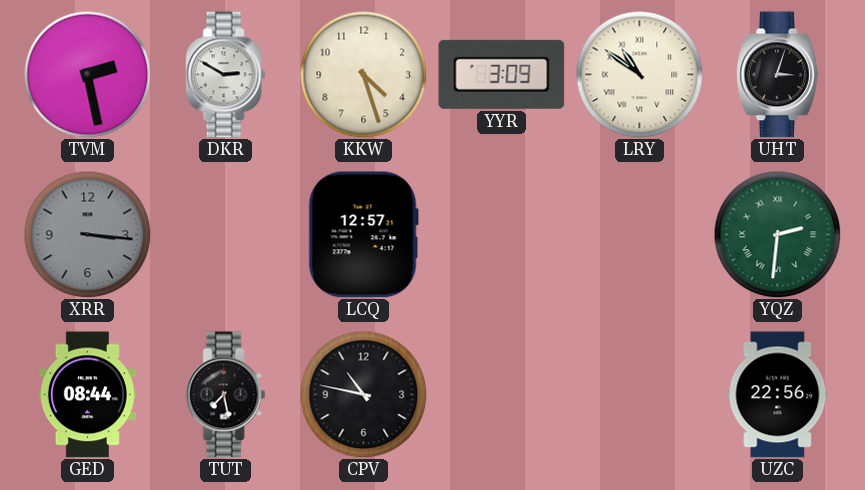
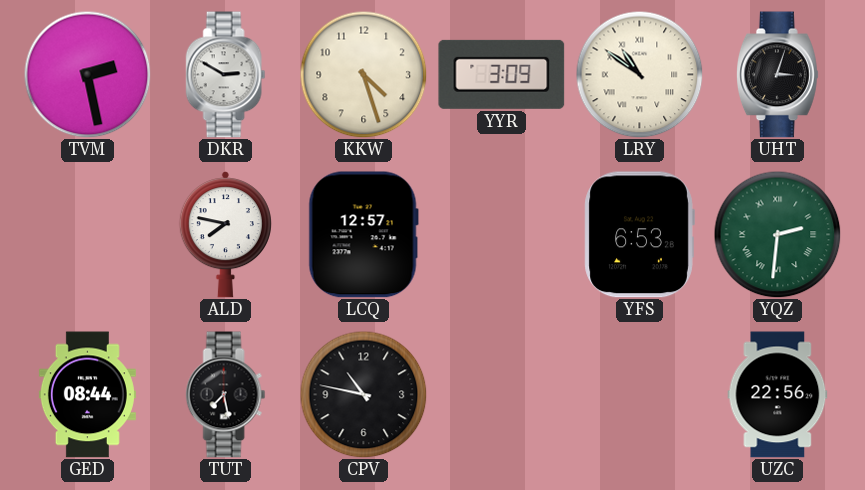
XRR: 3:16 -> none (87, 234)
ALD: none -> 7:47 (225, 235)
YFS: none -> 6:53 (639, 235)
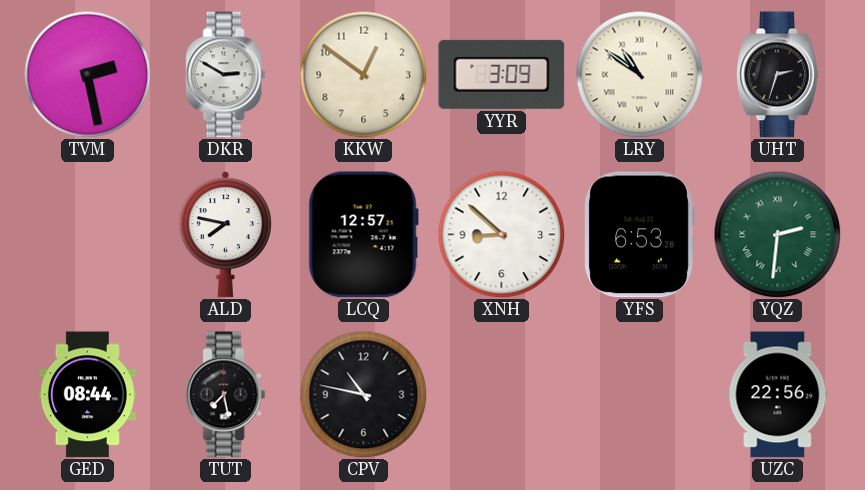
KKW: 4:27 -> 12:51 (363, 74)
UHT: 3:03 -> 2:33 (778, 75)
XNH: none -> 8:52 (501, 234)
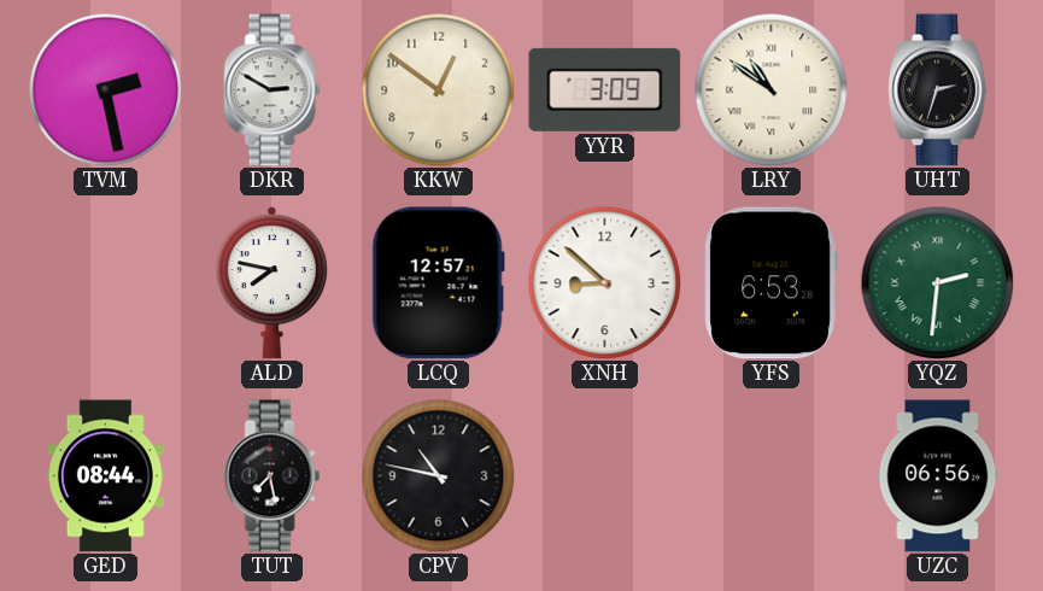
UZC: 22:56 -> 06:56 (938, 476)
